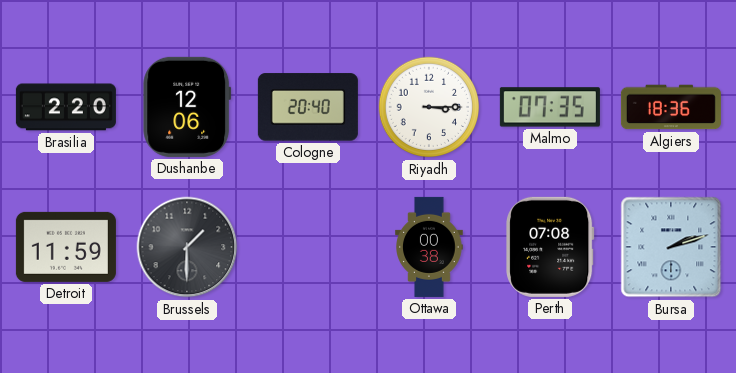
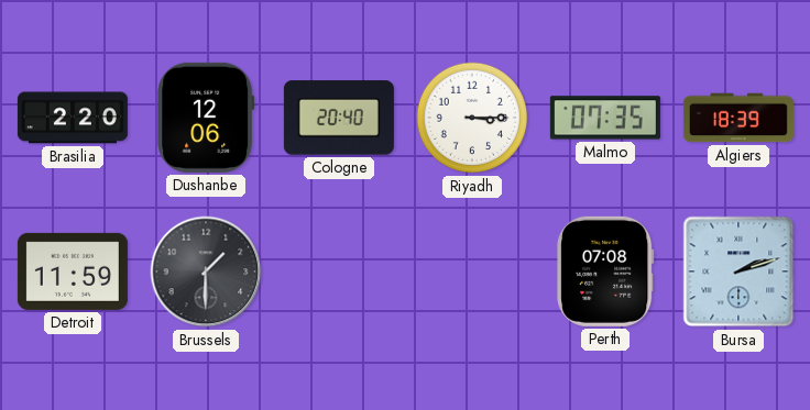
Algiers: 18:36 -> 18:39 (738, 118)
Ottawa: 00:38 -> none (429, 247)
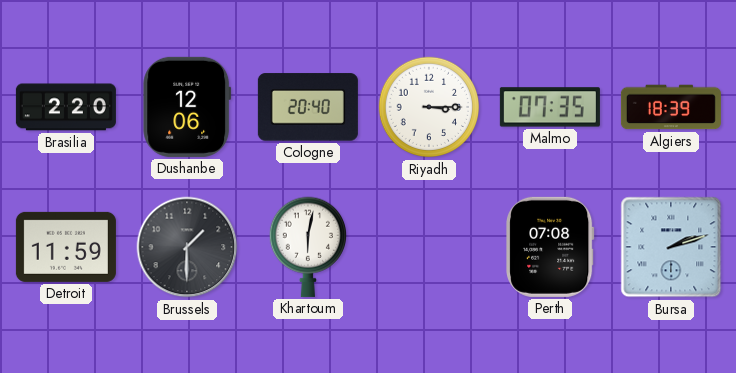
Khartoum: none -> 6:02 (307, 247)
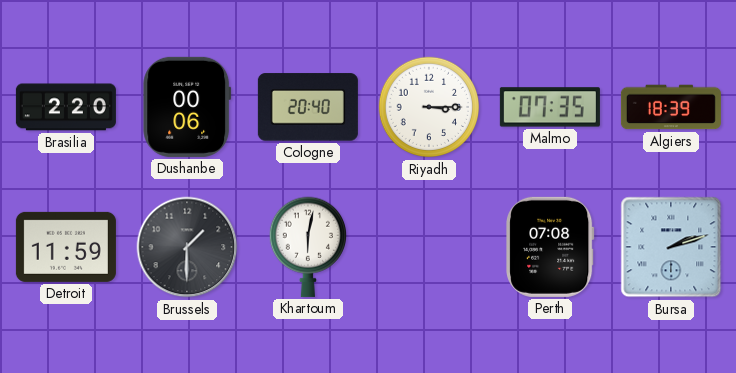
Dushanbe: 12:06 -> 00:06 (187, 107)
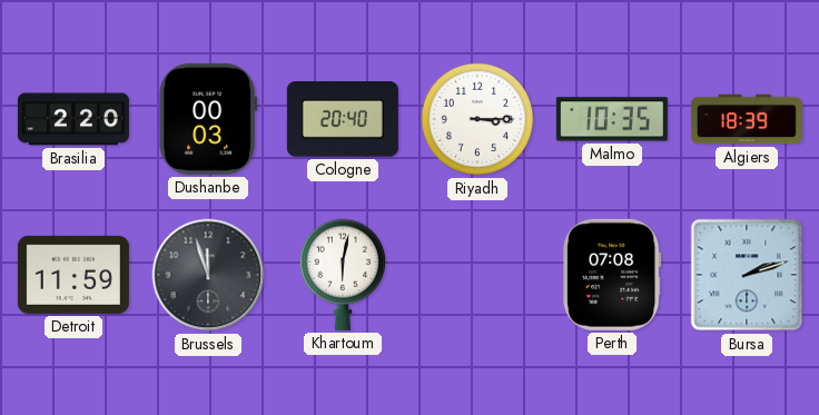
Dushanbe: 00:06 -> 00:03 (208, 119)
Malmo: 07:35 -> 10:35 (612, 119)
Brussels: 1:30 -> 11:57 (208, 275)
